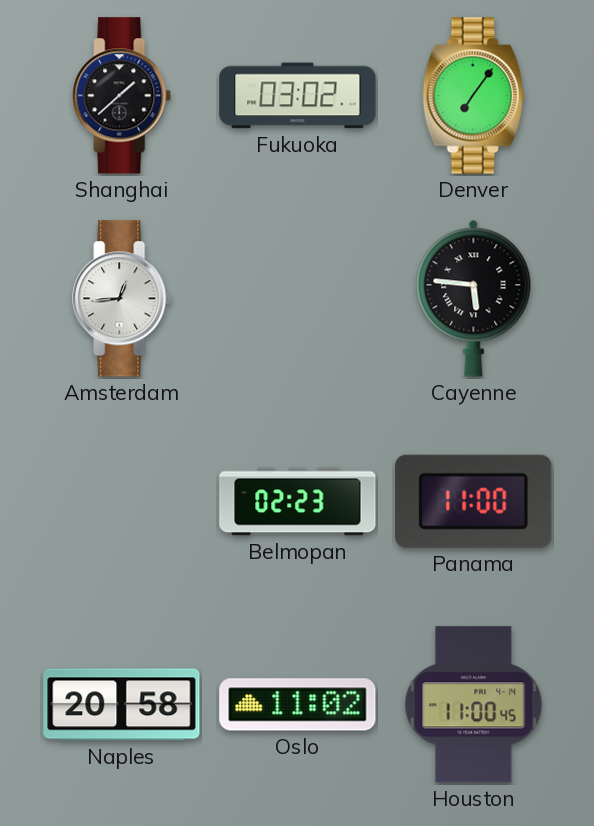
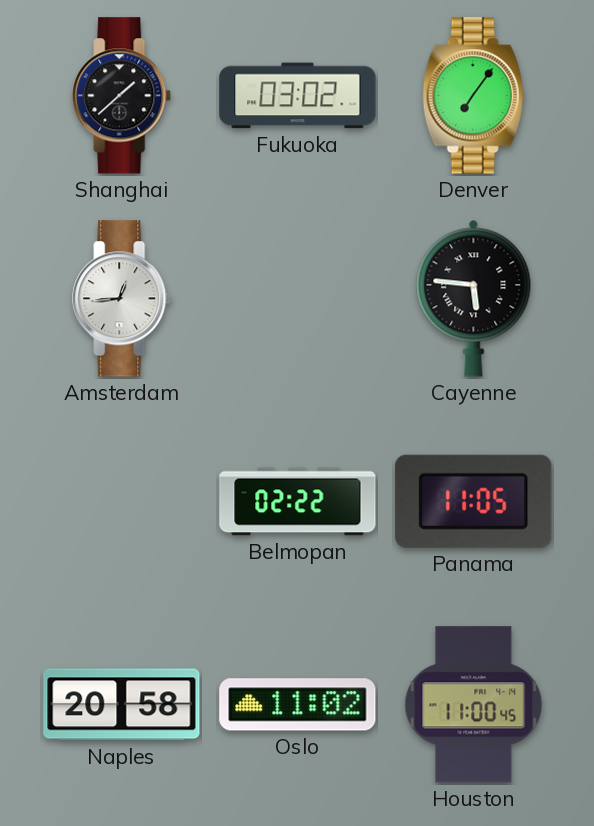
Belmopan: 02:23 -> 02:22 (298, 502)
Panama: 11:00 -> 11:05 (474, 501)
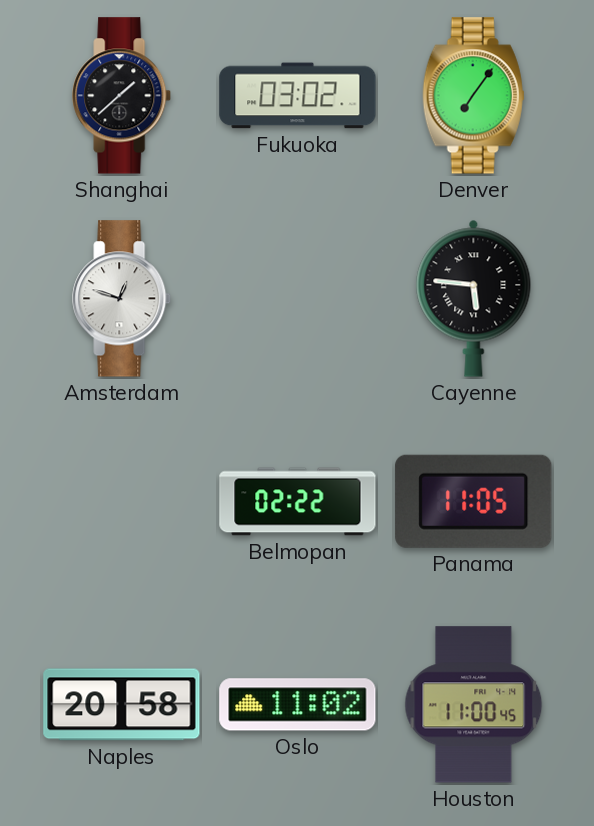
Amsterdam: 12:44 -> 12:48 (122, 299)
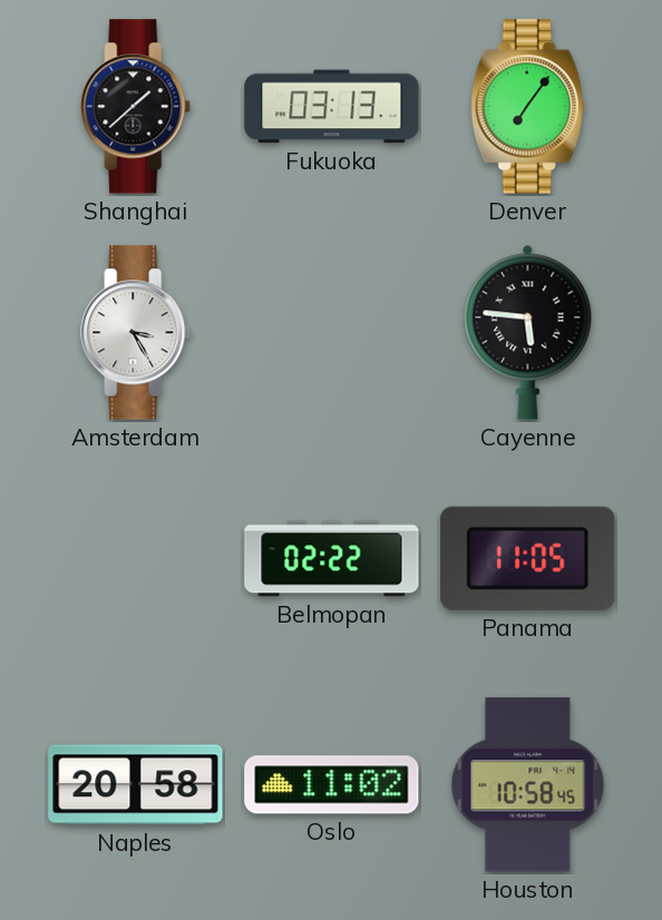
Fukuoka: 03:02 -> 03:13 (332, 107)
Amsterdam: 12:48 -> 3:25 (136, 333)
Houston: 11:00 -> 10:58 (528, 785)
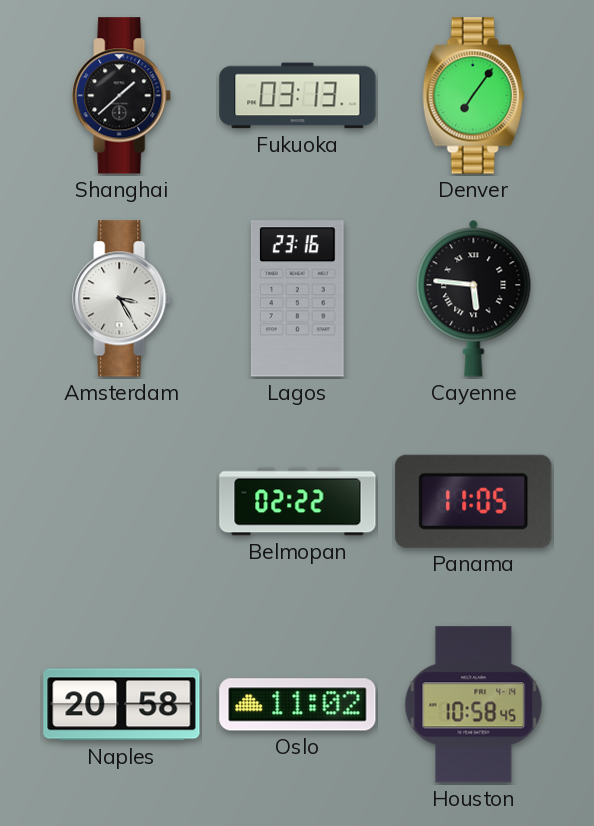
Lagos: none -> 23:16 (297, 299)
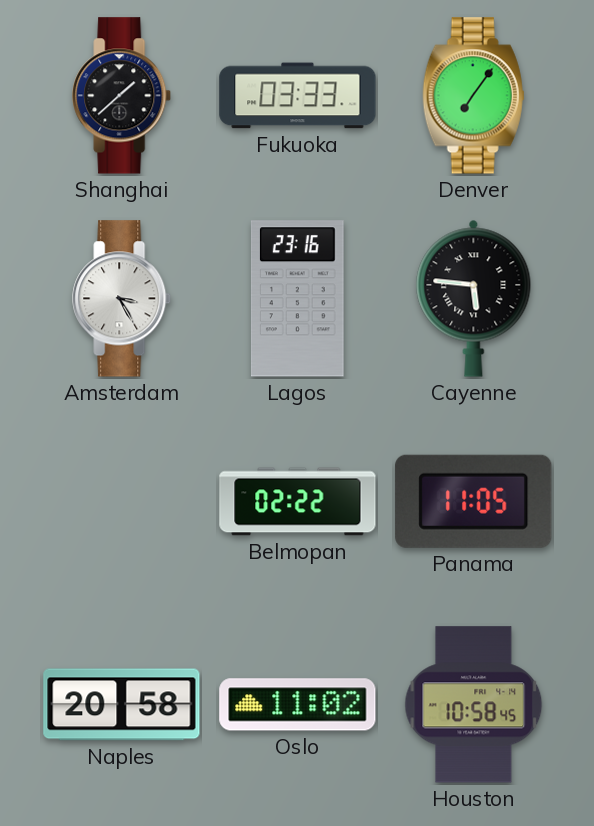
Fukuoka: 03:13 -> 03:33 (298, 96)
